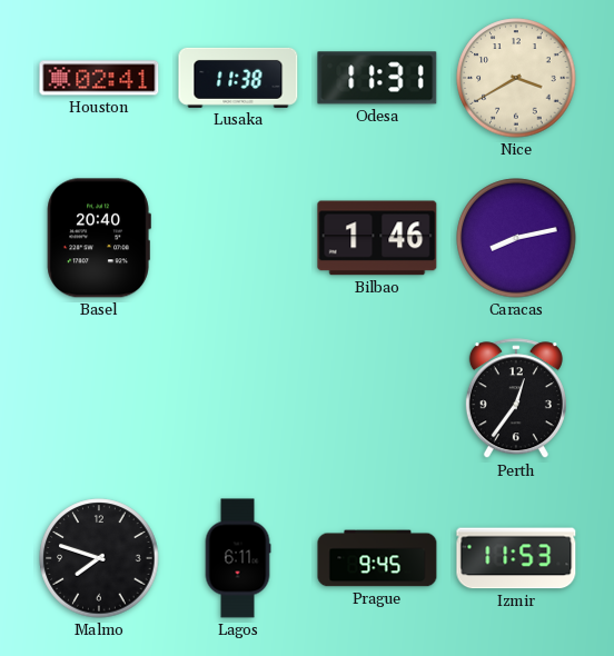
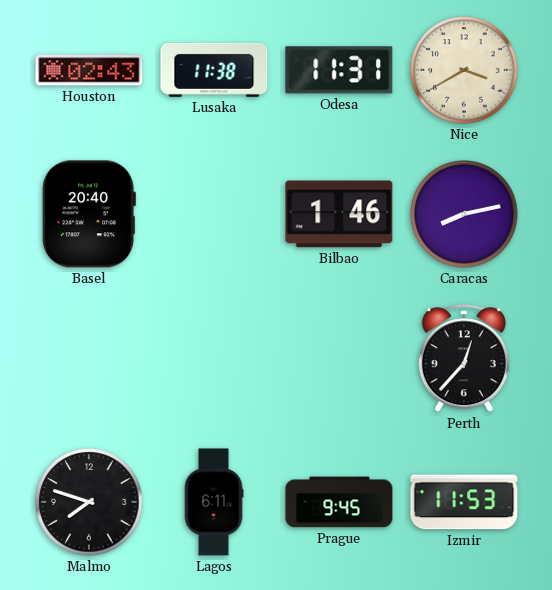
Houston: 02:41 -> 02:43 (89, 70)
Perth: 12:36 -> 12:37 (464, 359)
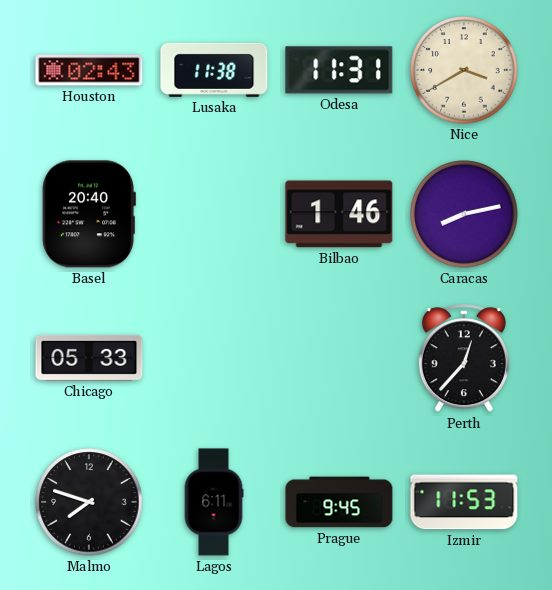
Chicago: none -> 05:33 (89, 358)
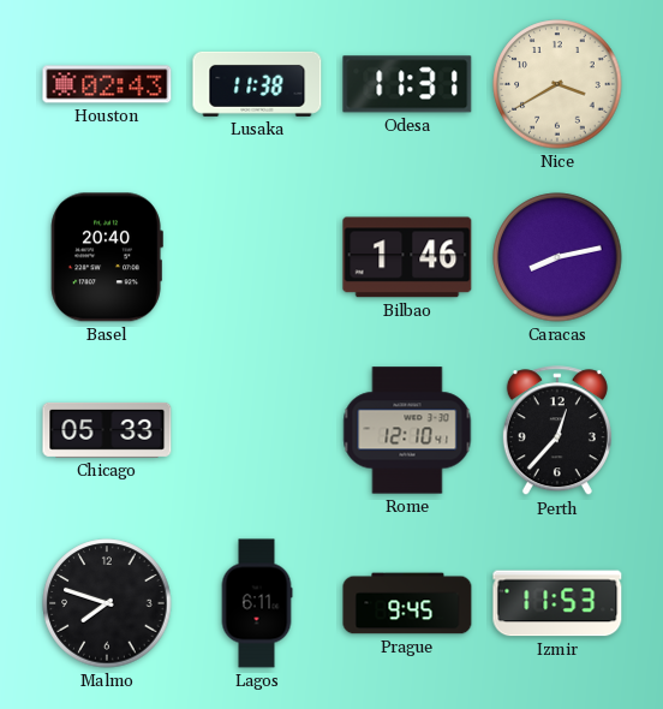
Rome: none -> 12:10 (407, 430)
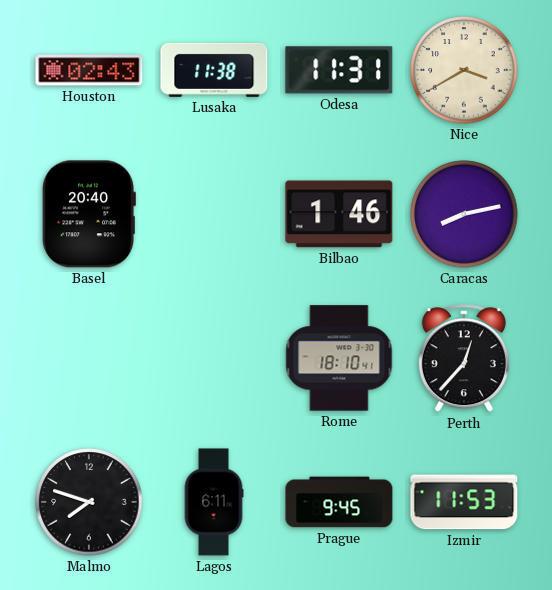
Chicago: 05:33 -> none (107, 430)
Rome: 12:10 -> 18:10 (339, 358)
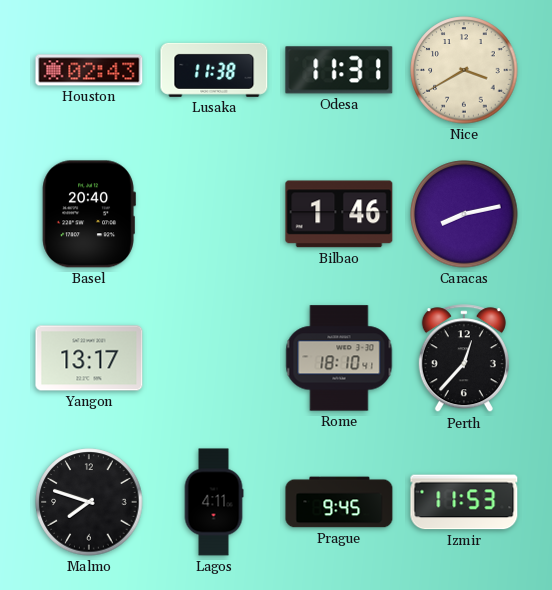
Yangon: none -> 13:17 (89, 358)
Lagos: 6:11 -> 4:11 (214, 502)
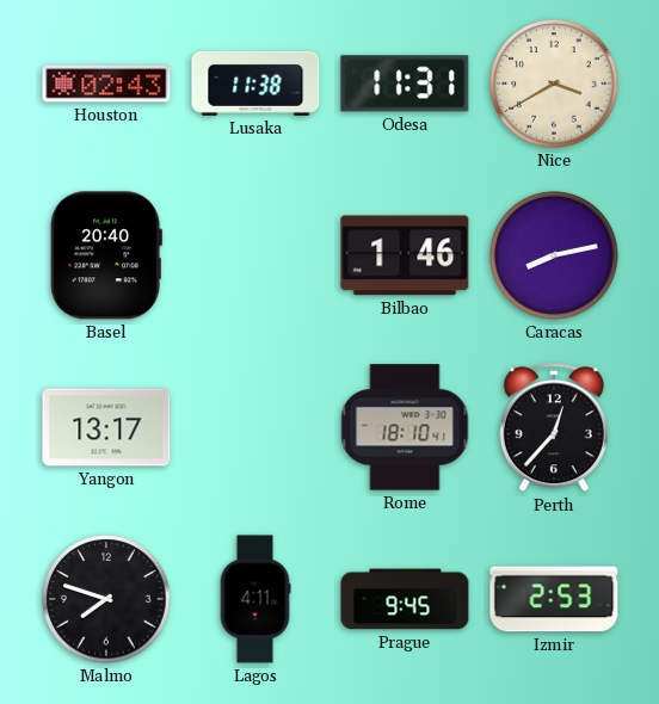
Izmir: 11:53 -> 2:53 (554, 599)
